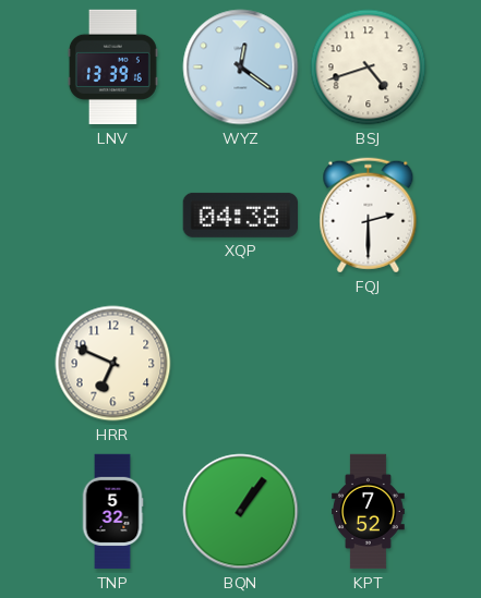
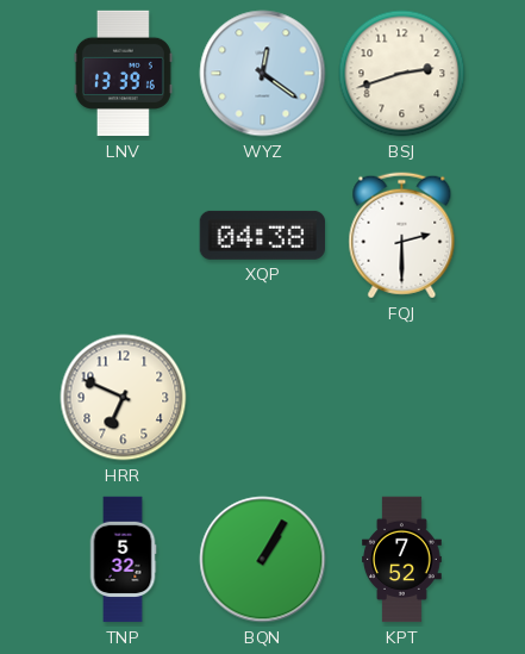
BSJ: 4:42 -> 2:42 (402, 74)
BQN: 1:06 -> 1:05 (263, 560)
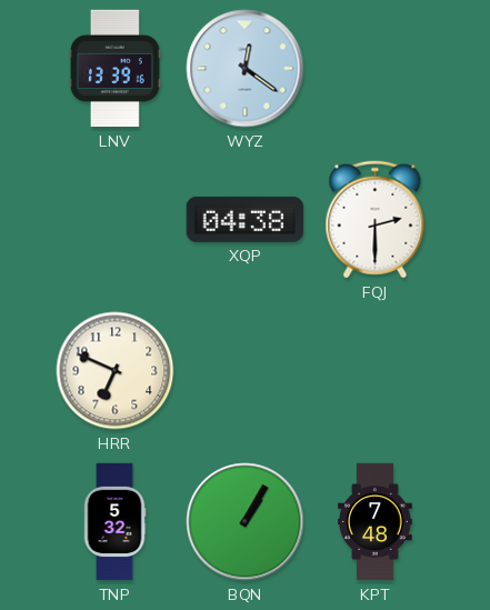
BSJ: 2:42 -> none (402, 74)
KPT: 7:52 -> 7:48 (376, 522)
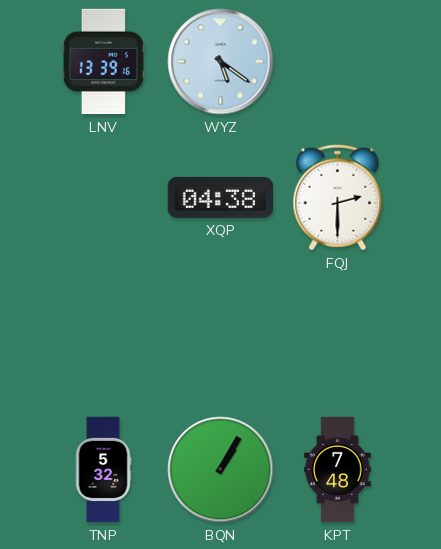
WYZ: 12:21 -> 5:21 (221, 62)
HRR: 6:49 -> none (116, 371)
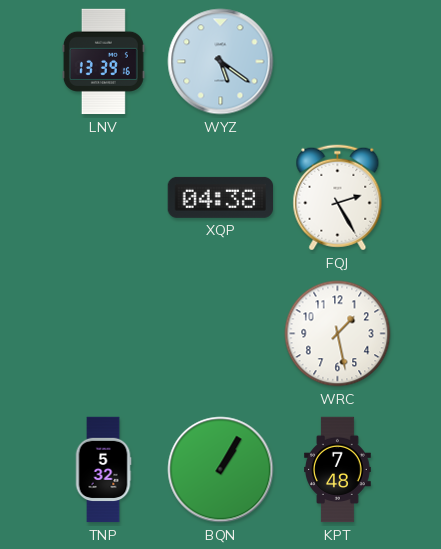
FQJ: 2:30 -> 2:25 (338, 198)
WRC: none -> 1:28 (338, 334)
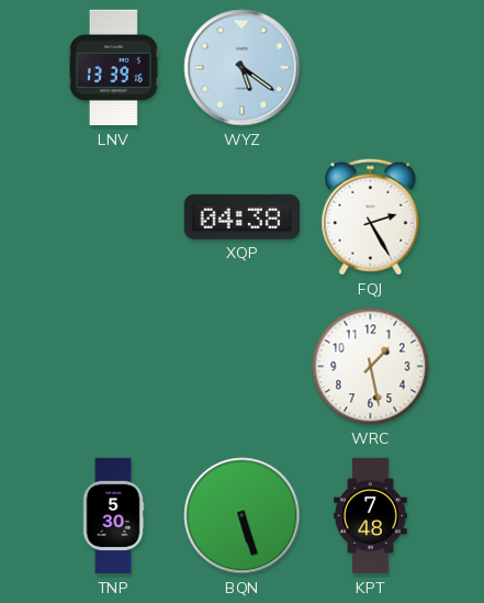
TNP: 5:32 -> 5:30 (113, 516)
BQN: 1:05 -> 5:27 (243, 516)
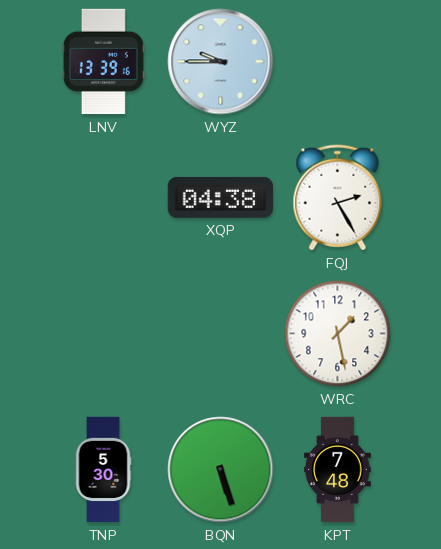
WYZ: 5:21 -> 9:45 (221, 62)
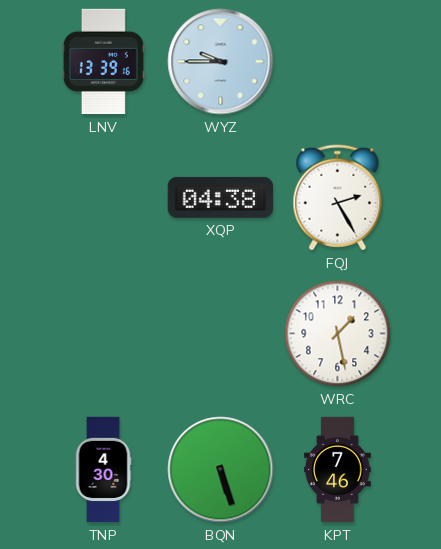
TNP: 5:30 -> 4:30 (103, 470)
KPT: 7:48 -> 7:46 (338, 470)
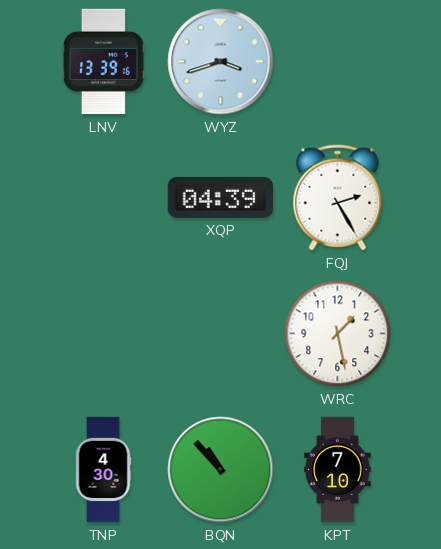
WYZ: 9:45 -> 3:42 (221, 62)
XQP: 04:38 -> 04:39 (220, 197)
BQN: 5:27 -> 10:53 (221, 470)
KPT: 7:46 -> 7:10 (338, 470)
